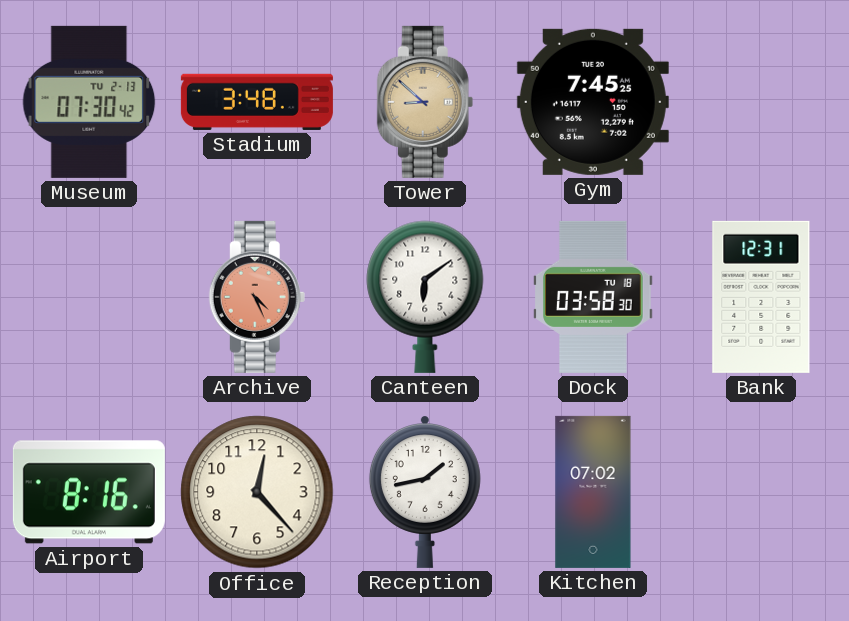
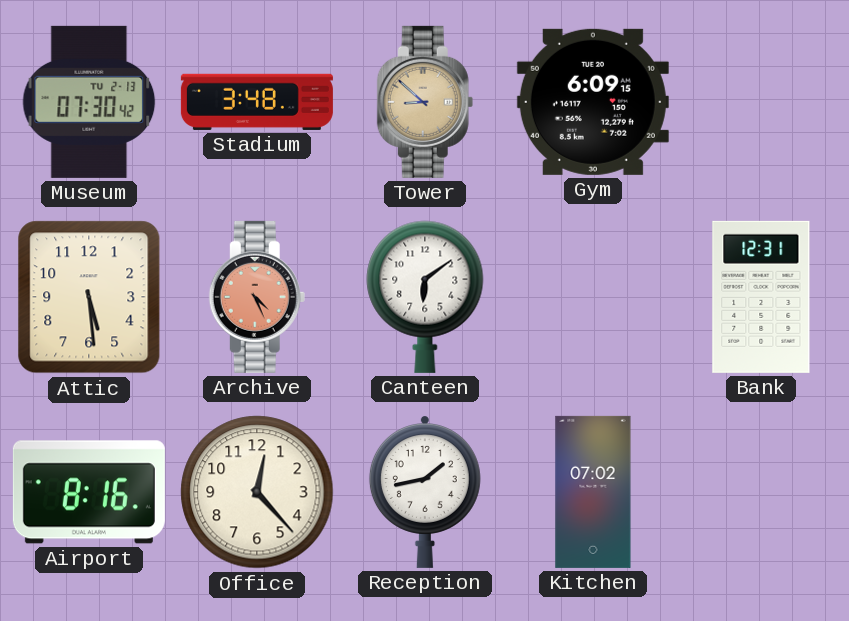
Gym: 7:45 -> 6:09 (593, 102)
Attic: none -> 5:29 (89, 297)
Dock: 03:58 -> none (593, 297)
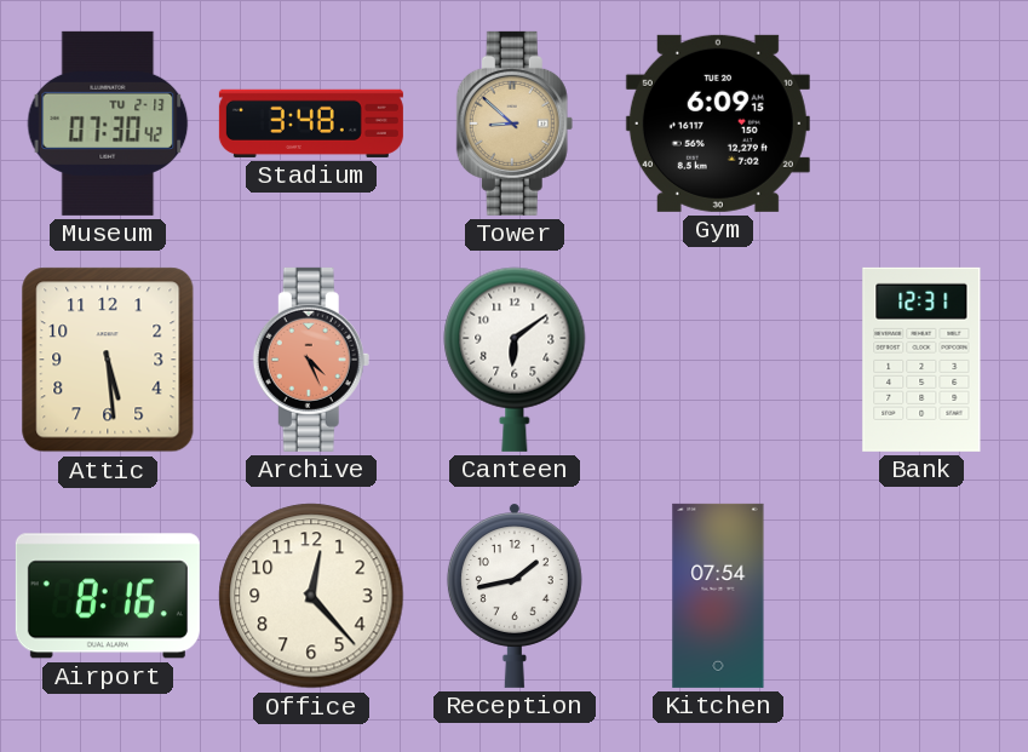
Kitchen: 07:02 -> 07:54 (718, 596)
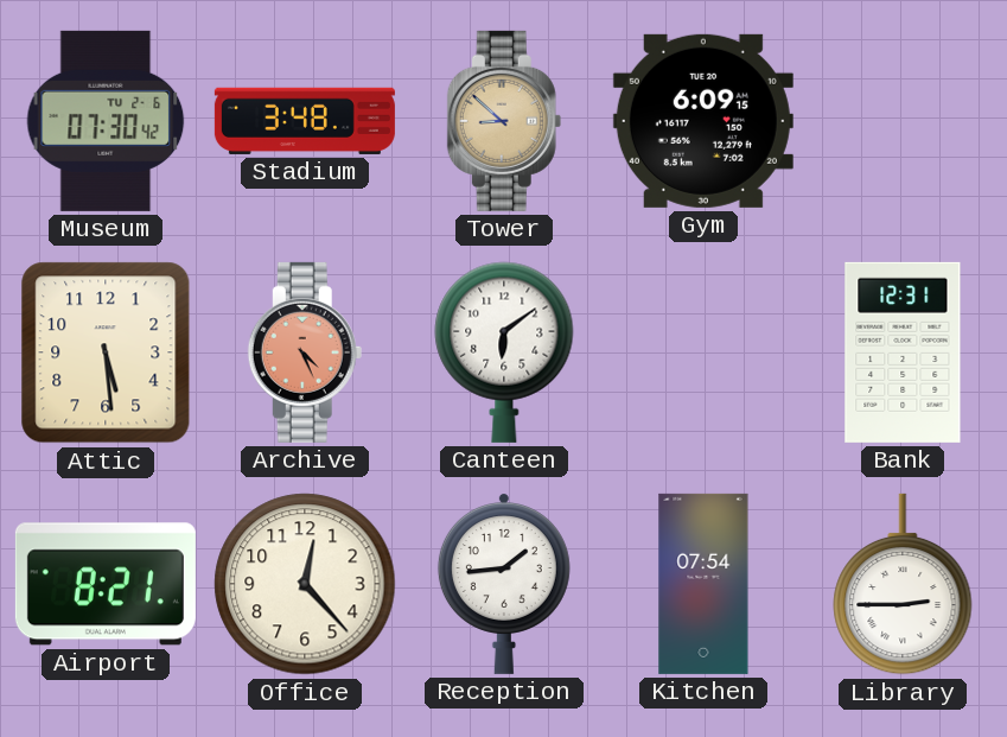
Museum date: TU 2-13 -> TU 2-6 (106, 121)
Airport: 8:16 -> 8:21 (106, 584)
Reception: 1:43 -> 1:44 (504, 584)
Library: none -> 2:45 (903, 584)
